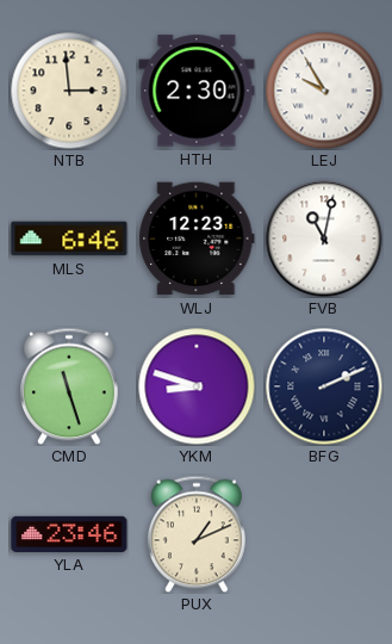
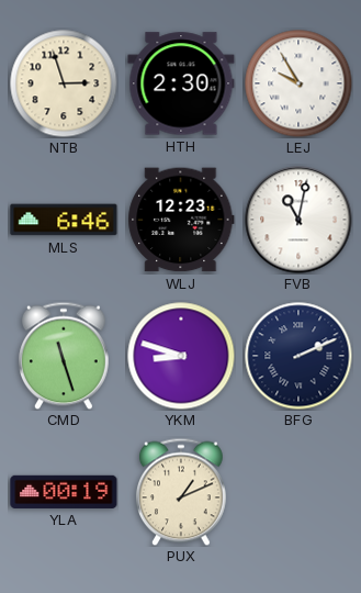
NTB: 2:59 -> 2:57 (64, 83)
YLA: 23:46 -> 00:19 (64, 492)
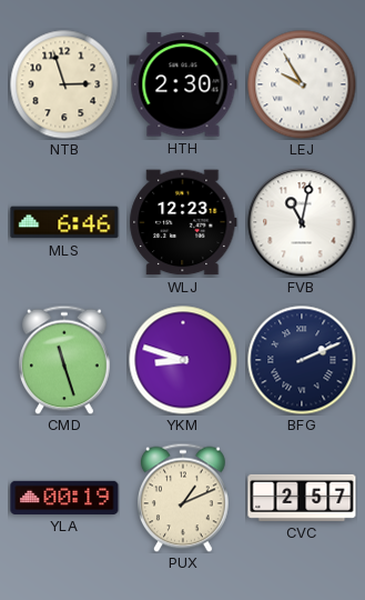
CVC: none -> 2:57 (302, 498)
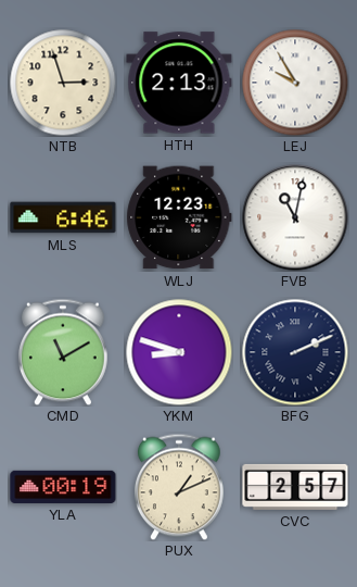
HTH: 2:30 -> 2:13 (179, 83)
CMD: 11:27 -> 11:10 (63, 352)
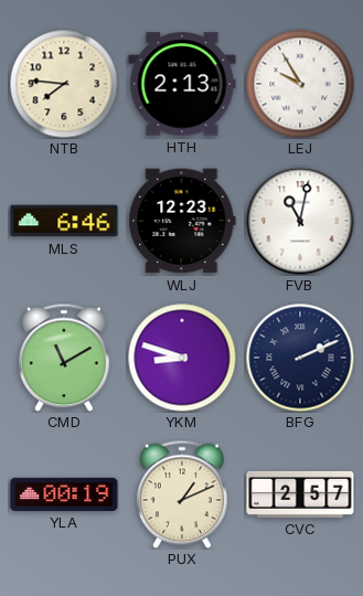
NTB: 2:57 -> 7:46 (64, 84)
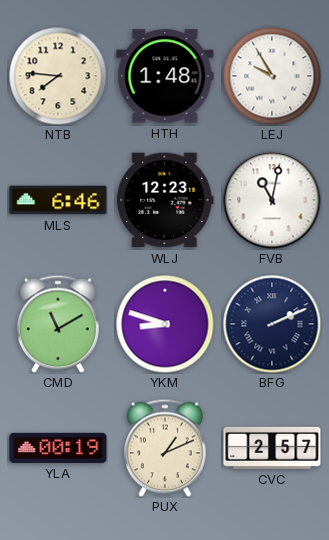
HTH: 2:13 -> 1:48 (165, 76)
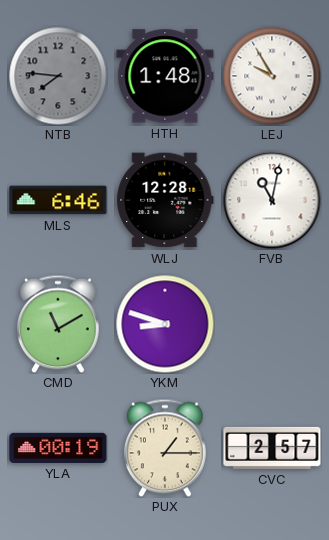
NTB dial: cream -> grey (58, 76)
WLJ: 12:23 -> 12:28 (165, 200)
BFG: 2:11 -> none (272, 324)
PUX: 1:11 -> 1:15 (165, 448)
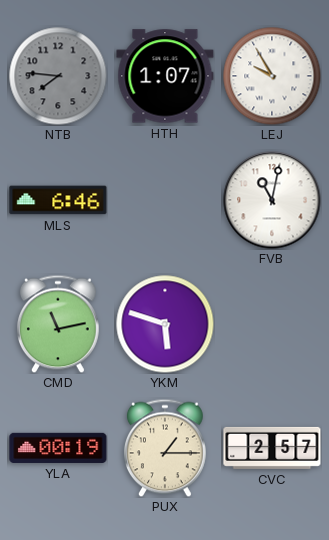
HTH: 1:48 -> 1:07 (165, 76)
WLJ: 12:28 -> none (165, 200)
CMD: 11:10 -> 11:13 (58, 324)
YKM: 8:48 -> 5:48 (165, 324)
